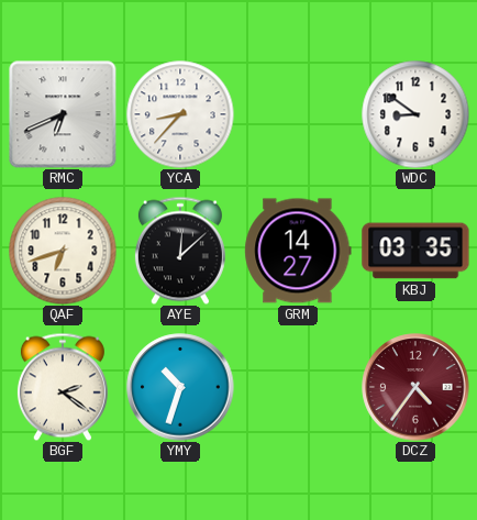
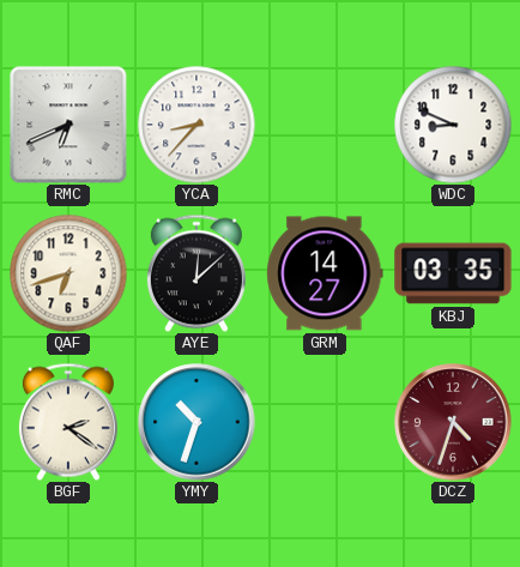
WDC: 8:51 -> 8:49 (453, 125)
DCZ: 4:36 -> 4:33 (453, 422)
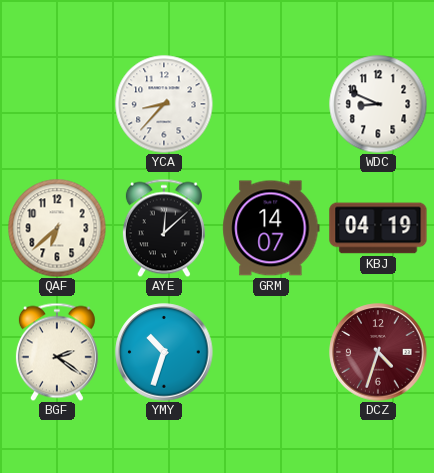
RMC: 6:41 -> none (68, 125)
QAF: 6:42 -> 6:38 (57, 228)
GRM: 14:27 -> 14:07 (271, 228)
KBJ: 03:35 -> 04:19 (378, 228)
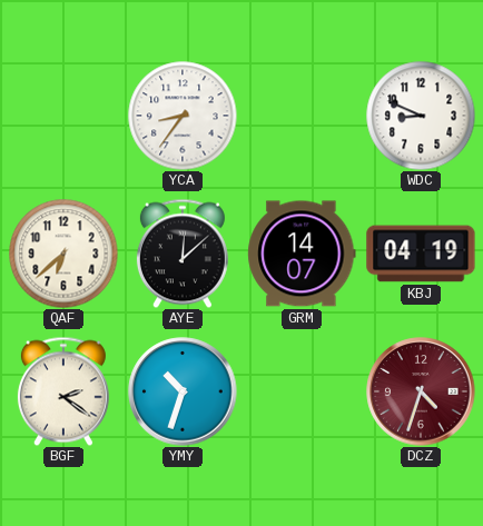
YCA: 8:37 -> 8:36 (183, 116)
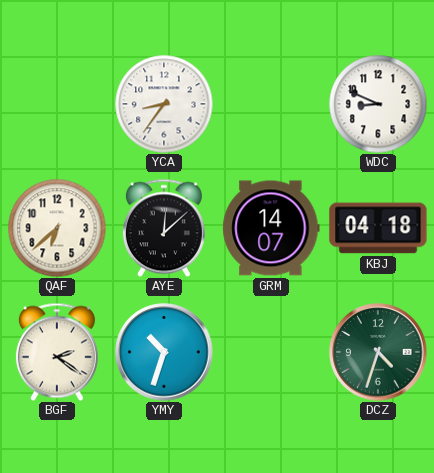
KBJ: 04:19 -> 04:18 (378, 228)
DCZ dial: burgundy -> green (378, 352)
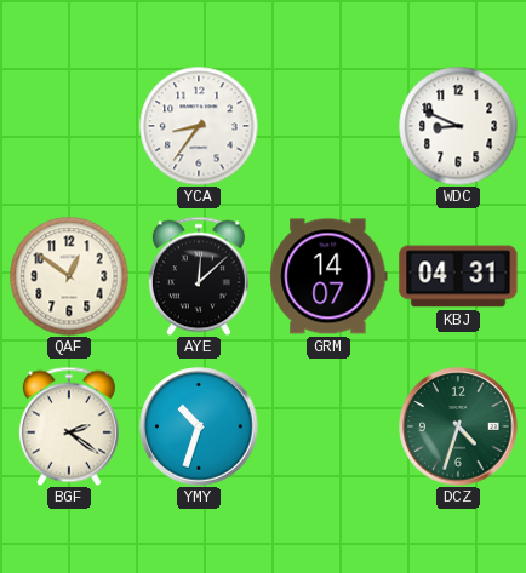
QAF: 6:38 -> 12:51 (69, 276)
KBJ: 04:18 -> 04:31 (458, 276)
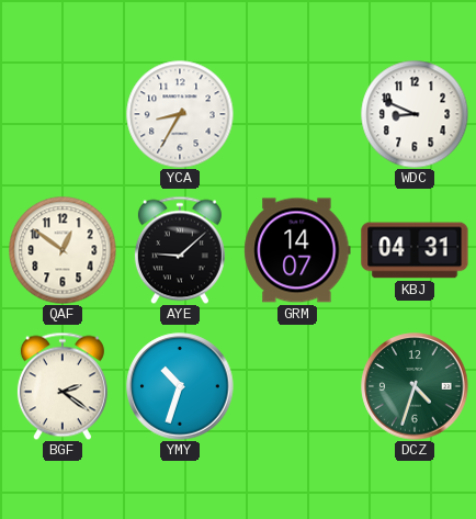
YCA: 8:36 -> 8:35 (180, 114)
AYE: 12:08 -> 9:08 (180, 250)
